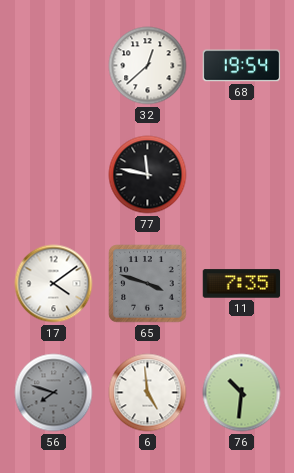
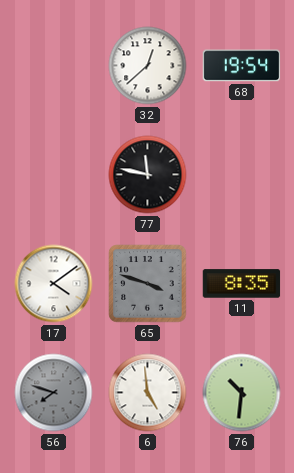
11: 7:35 -> 8:35 (242, 284)
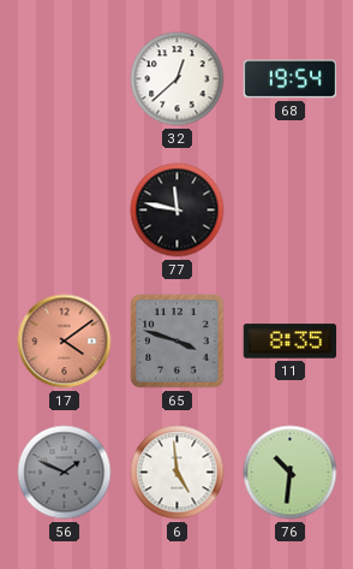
17 dial: white -> salmon (65, 342)
56: 7:48 -> 1:49 (65, 473)
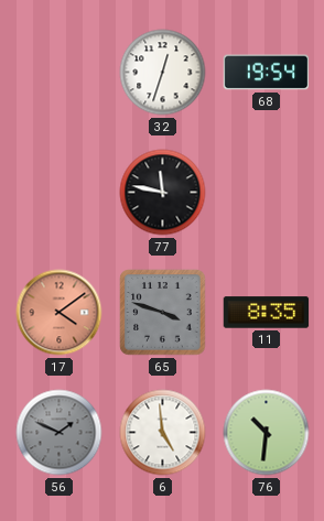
32: 12:38 -> 12:33 (163, 73)
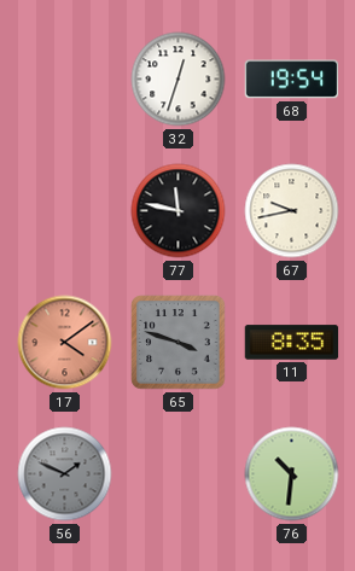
67: none -> 9:43 (292, 211)
6: 4:59 -> none (163, 433)
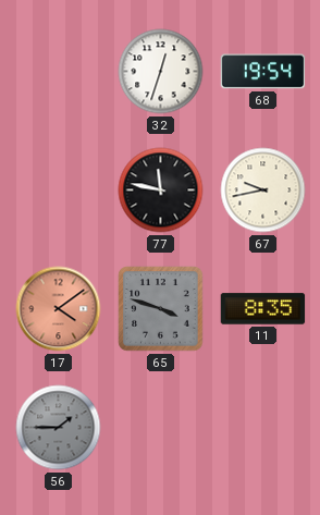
56: 1:49 -> 1:45 (59, 428)
76: 10:31 -> none (292, 474)
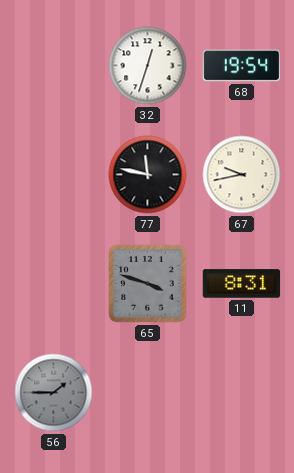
17: 4:09 -> none (59, 309)
11: 8:35 -> 8:31 (242, 284)
